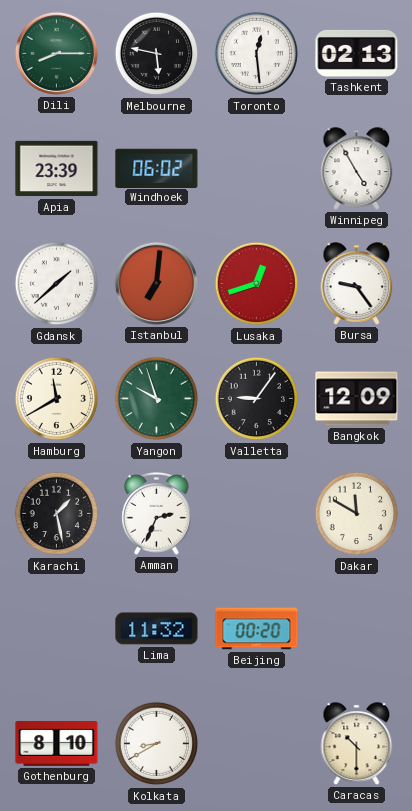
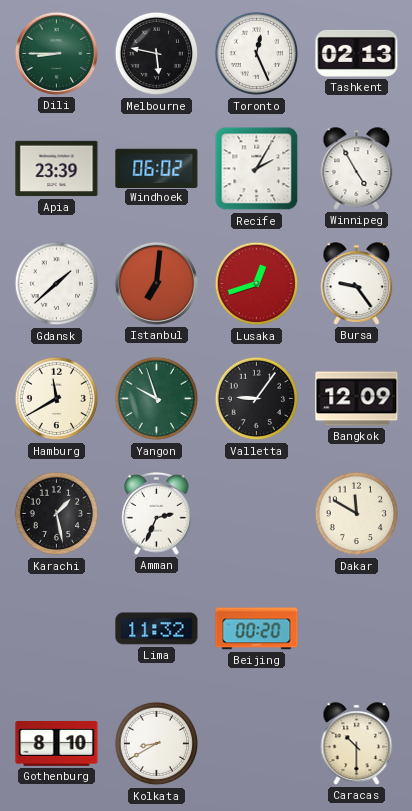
Dili: 8:15 -> 8:45 (56, 53)
Toronto: 12:29 -> 12:26 (257, 54)
Recife: none -> 2:05 (257, 169)
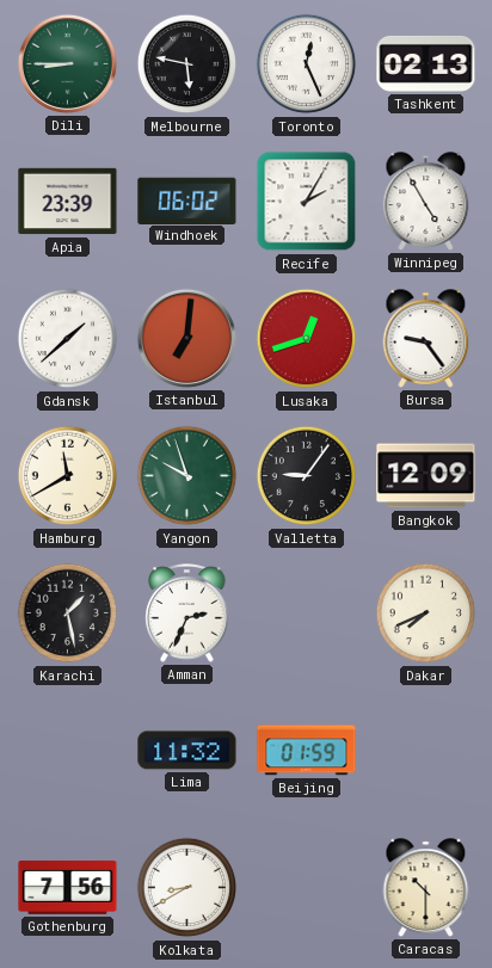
Dakar: 11:50 -> 7:41 (426, 614)
Beijing: 00:20 -> 01:59 (307, 751)
Gothenburg: 8:10 -> 7:56 (68, 887)
